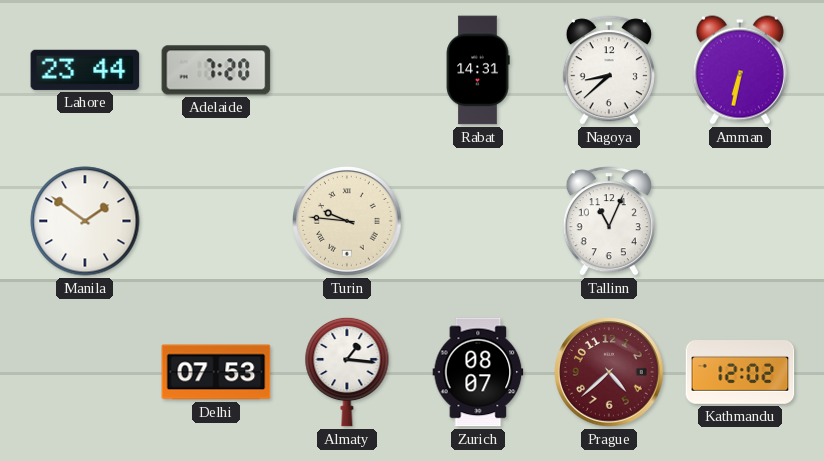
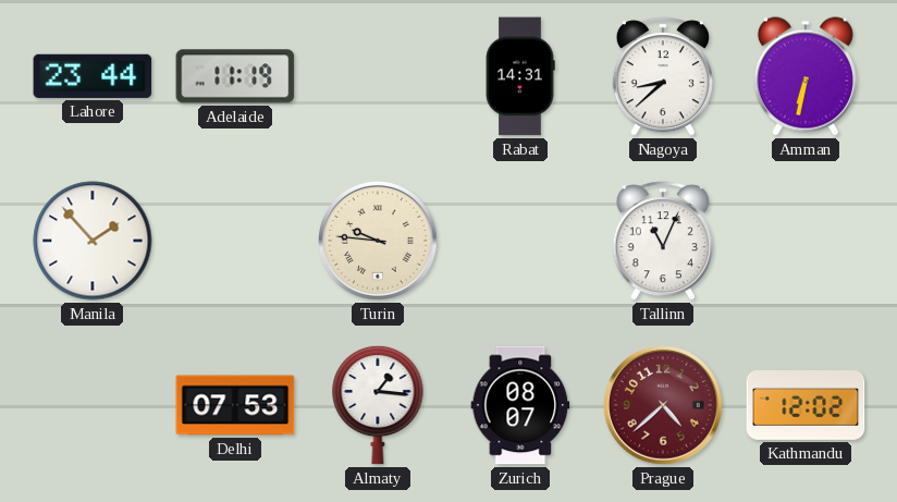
Adelaide: 7:20 -> 11:19 (235, 76)
Manila: 1:51 -> 1:53 (93, 241)
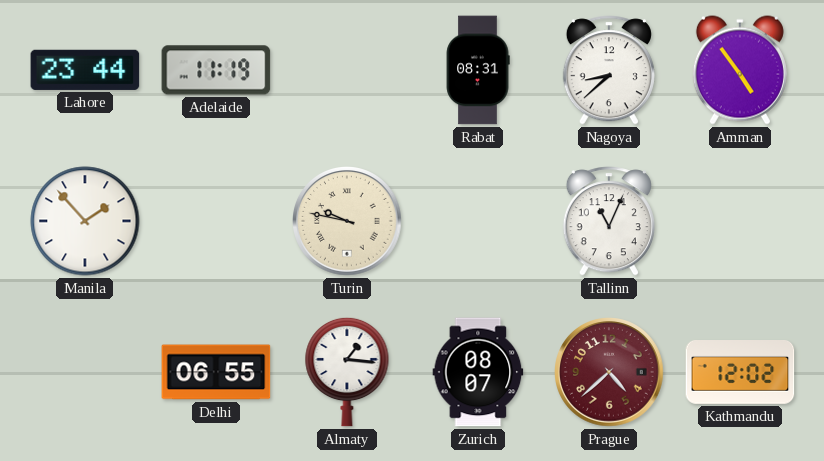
Rabat: 14:31 -> 08:31 (478, 70)
Amman: 6:32 -> 4:54 (740, 70)
Turin: 9:46 -> 9:47 (347, 221)
Delhi: 07:53 -> 06:55 (216, 372)
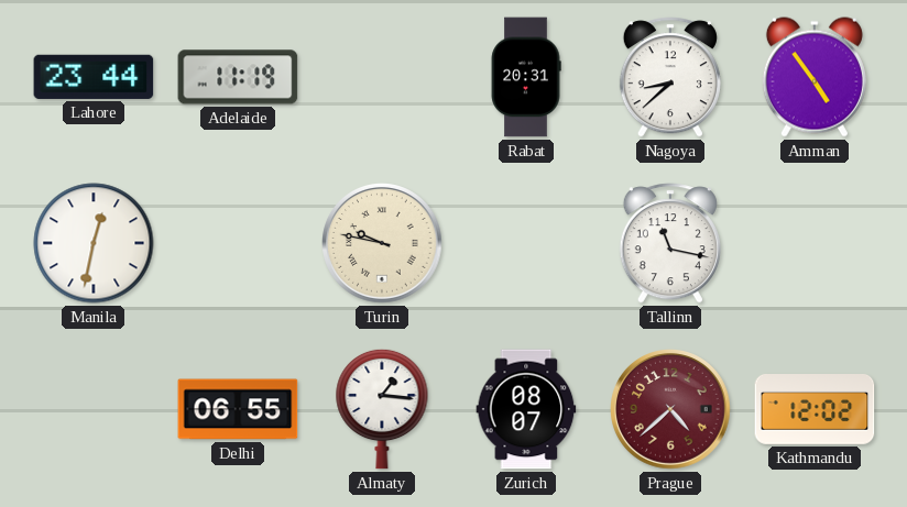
Rabat: 08:31 -> 20:31 (526, 77)
Manila: 1:53 -> 12:32 (94, 243)
Tallinn: 11:04 -> 11:17 (670, 243)
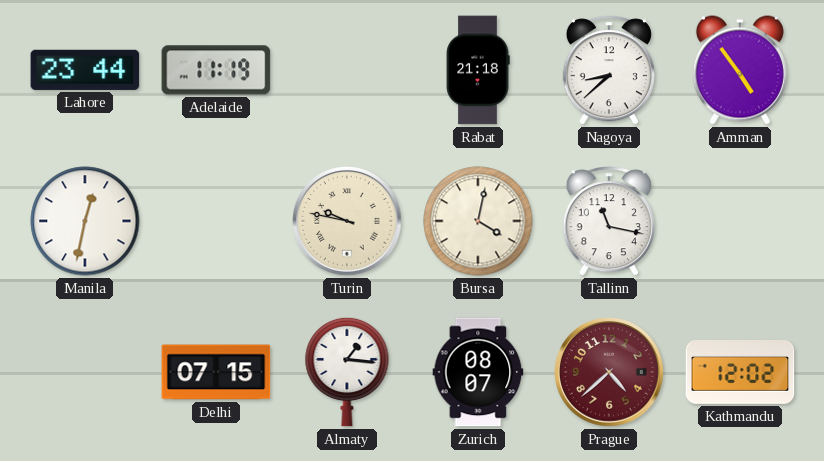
Rabat: 20:31 -> 21:18 (478, 70)
Bursa: none -> 4:02 (478, 221)
Delhi: 06:55 -> 07:15 (216, 372)
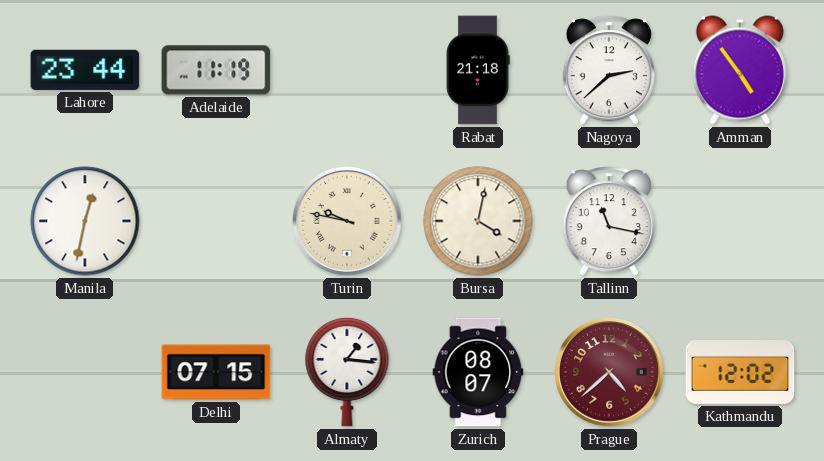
Nagoya: 8:38 -> 2:38 (609, 70)
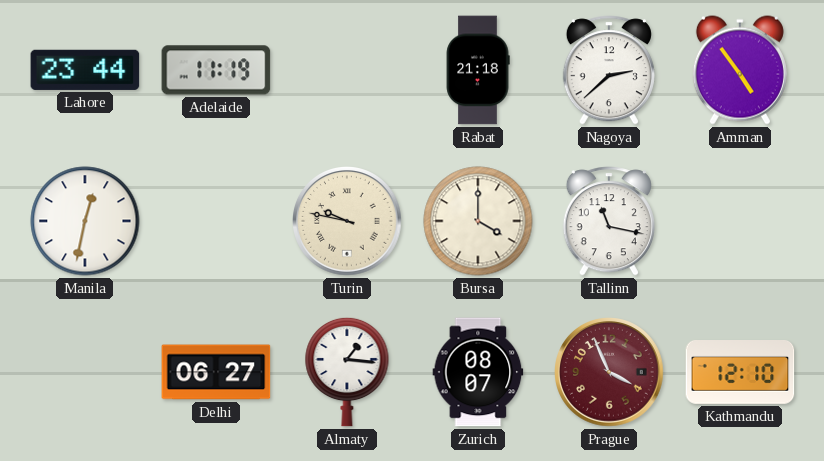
Bursa: 4:02 -> 4:00 (478, 221)
Delhi: 07:15 -> 06:27 (216, 372)
Prague: 4:38 -> 3:56 (609, 372)
Kathmandu: 12:02 -> 12:10 (740, 373)
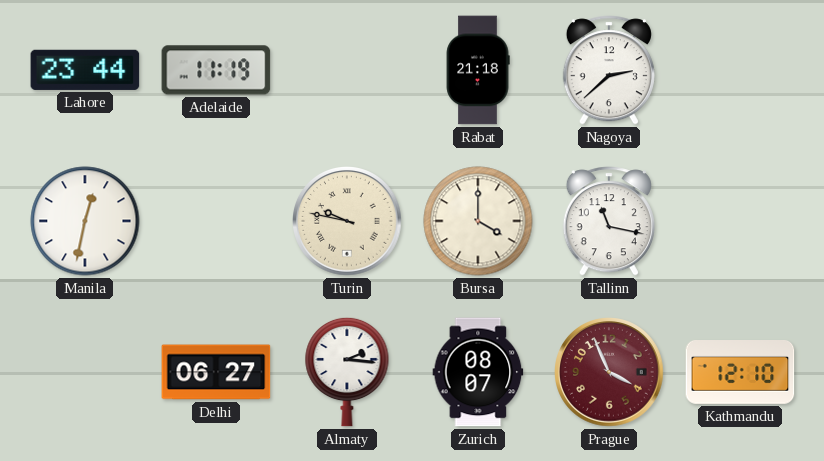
Amman: 4:54 -> none (740, 70)
Almaty: 1:16 -> 2:16 (347, 372)
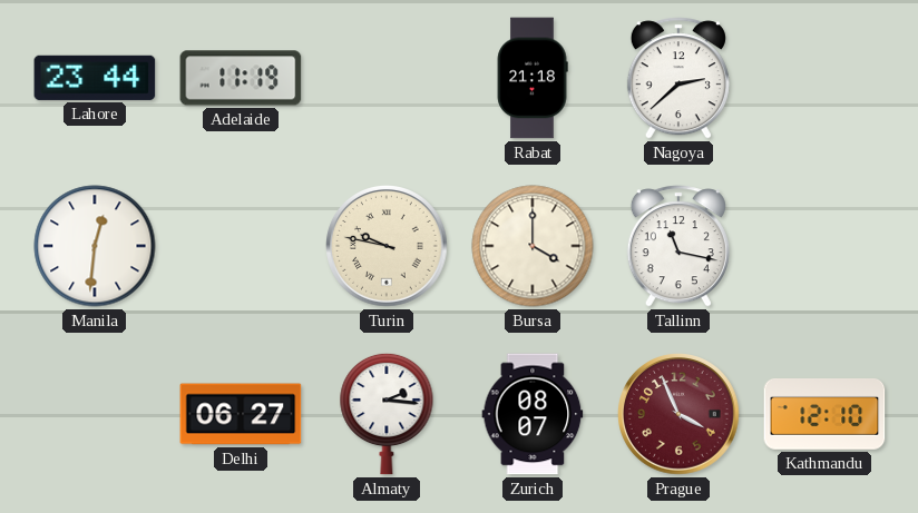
Manila: 12:32 -> 12:31 (95, 246)
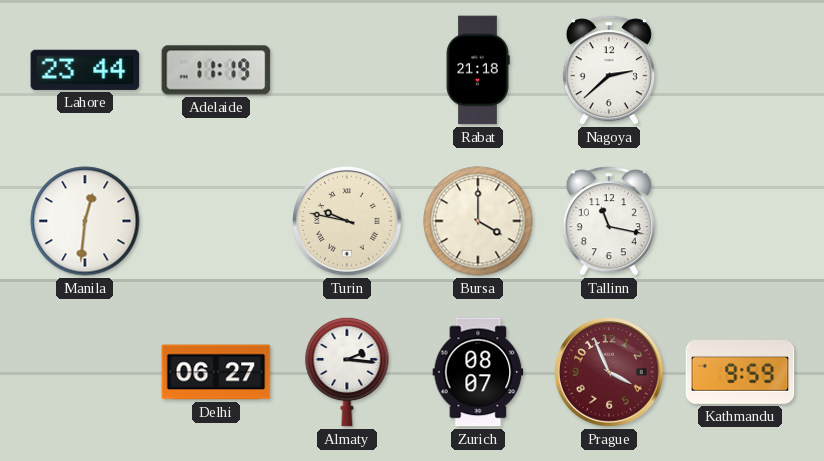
Kathmandu: 12:10 -> 9:59 (740, 373)
